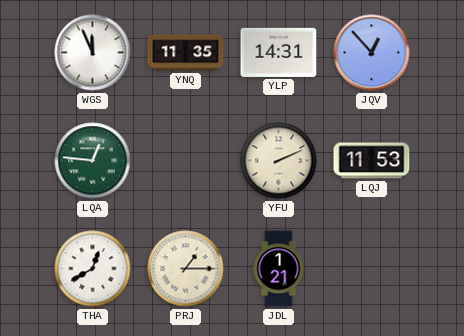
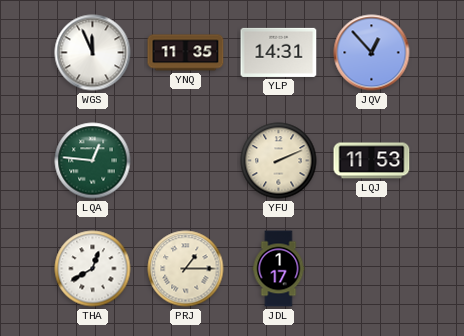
JDL: 1:21 -> 1:17 (279, 269)
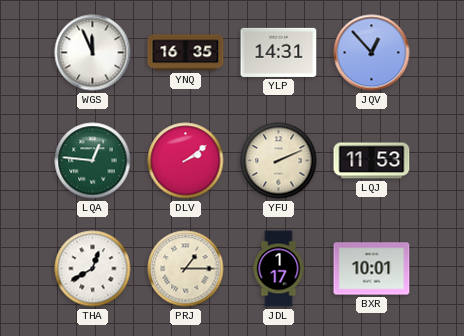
YNQ: 11:35 -> 16:35 (186, 53)
DLV: none -> 2:09 (186, 161)
BXR: none -> 10:01 (372, 269)
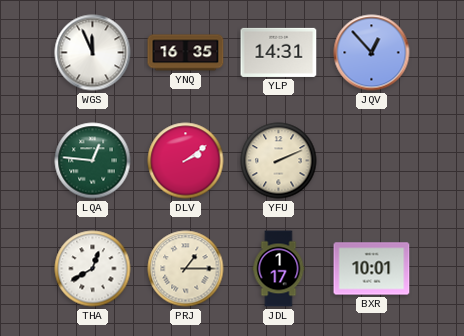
LQJ: 11:53 -> none (372, 161)
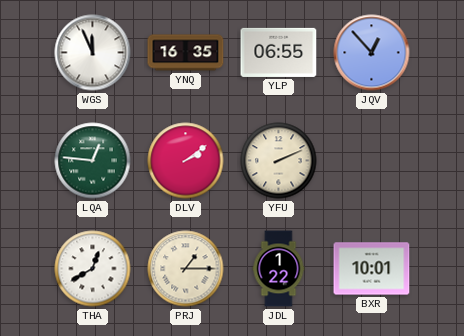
YLP: 14:31 -> 06:55 (279, 52)
JDL: 1:17 -> 1:22 (279, 269)
